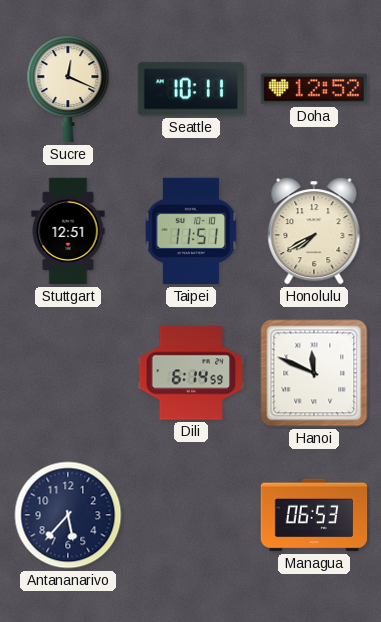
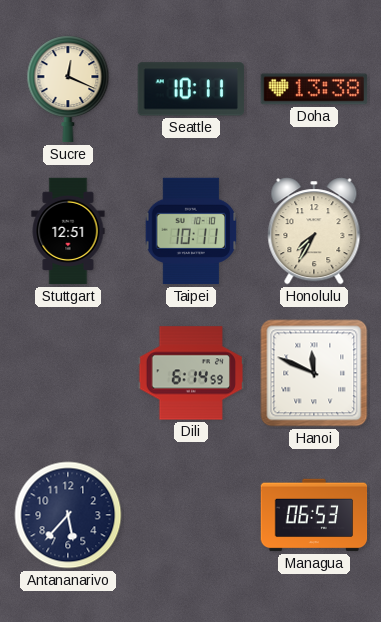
Doha: 12:52 -> 13:38 (314, 89)
Taipei: 11:51 -> 10:11 (191, 231)
Honolulu: 7:40 -> 7:35 (314, 231)
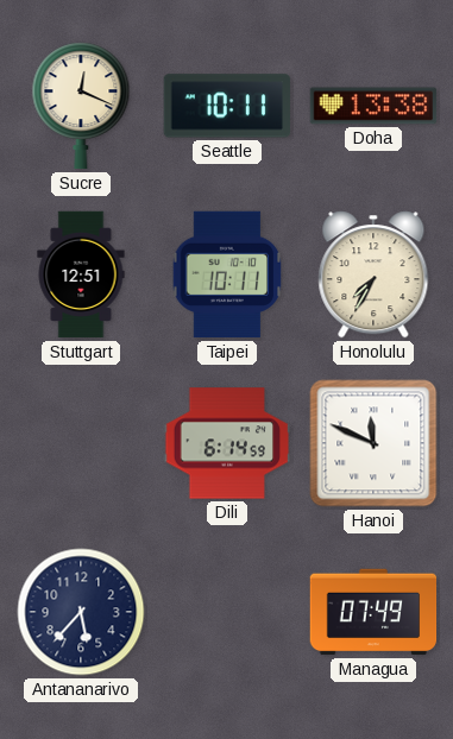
Managua: 06:53 -> 07:49 (373, 612)
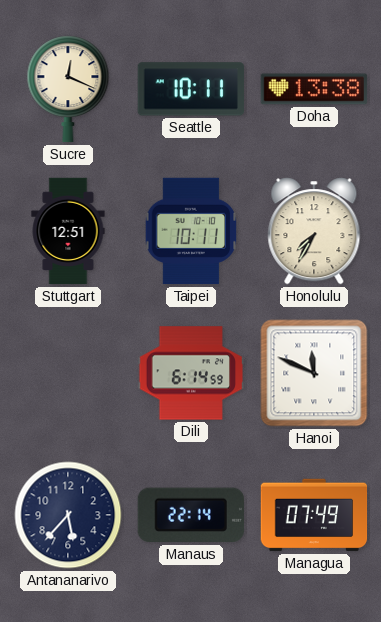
Manaus: none -> 22:14 (191, 515)
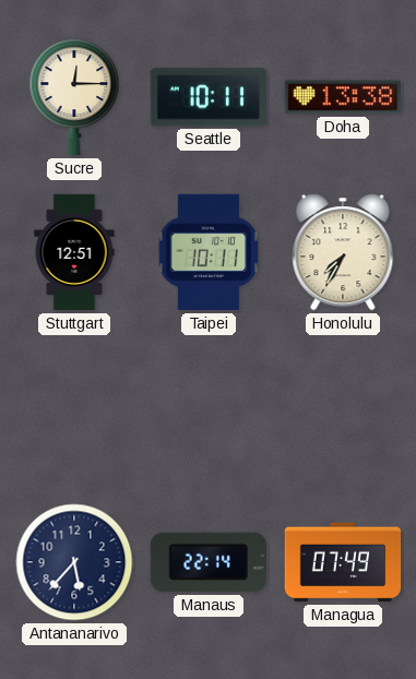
Sucre: 12:19 -> 12:15 (74, 97)
Dili: 6:14 -> none (191, 373)
Hanoi: 11:49 -> none (314, 373)
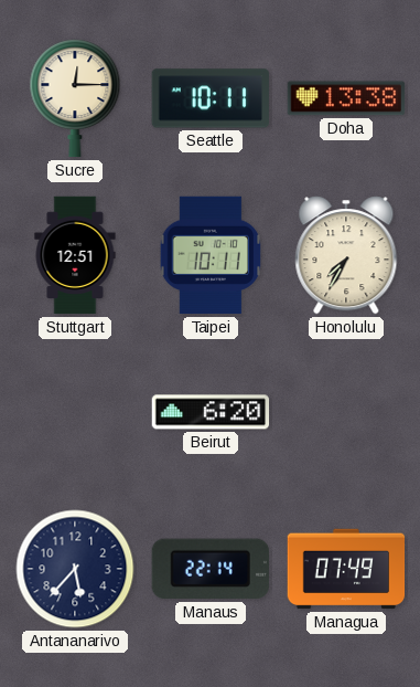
Beirut: none -> 6:20 (211, 412)
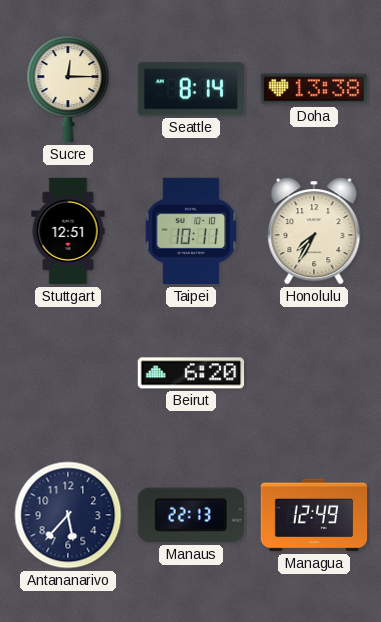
Seattle: 10:11 -> 8:14 (191, 89)
Manaus: 22:14 -> 22:13 (191, 515)
Managua: 07:49 -> 12:49 (314, 515)
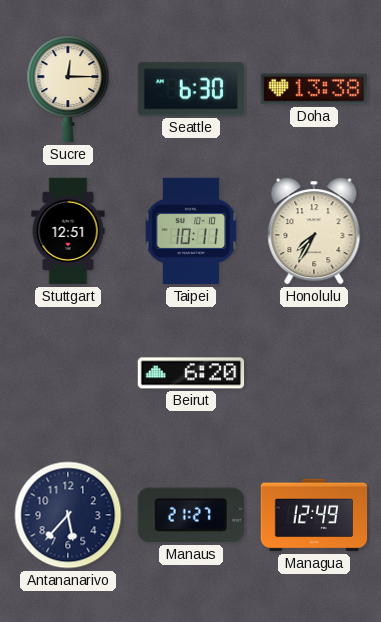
Seattle: 8:14 -> 6:30 (191, 89)
Manaus: 22:13 -> 21:27 (191, 515)
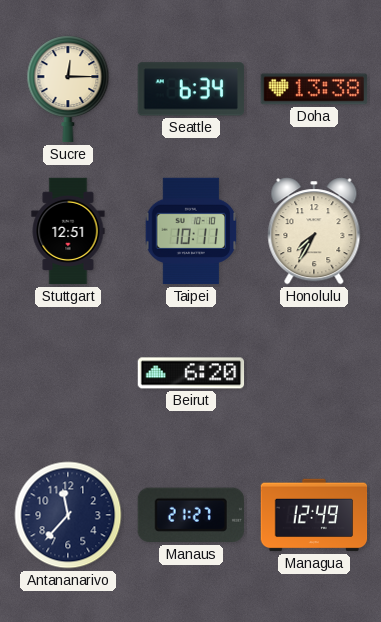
Seattle: 6:30 -> 6:34 (191, 89)
Antananarivo: 5:37 -> 11:37 (68, 515)
